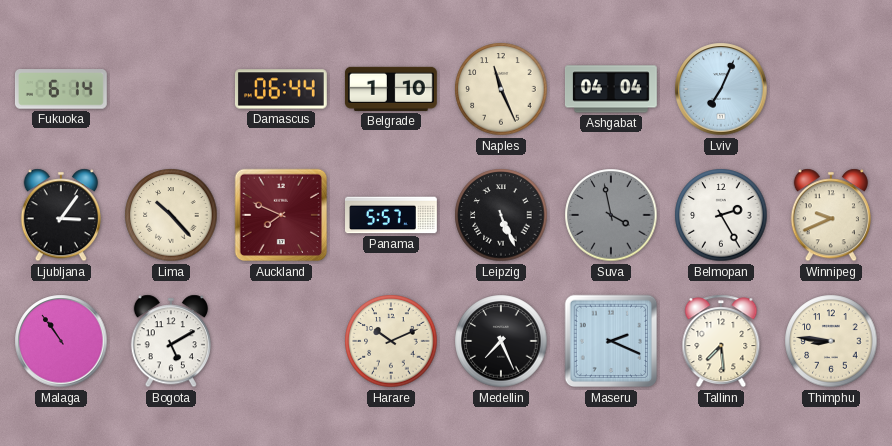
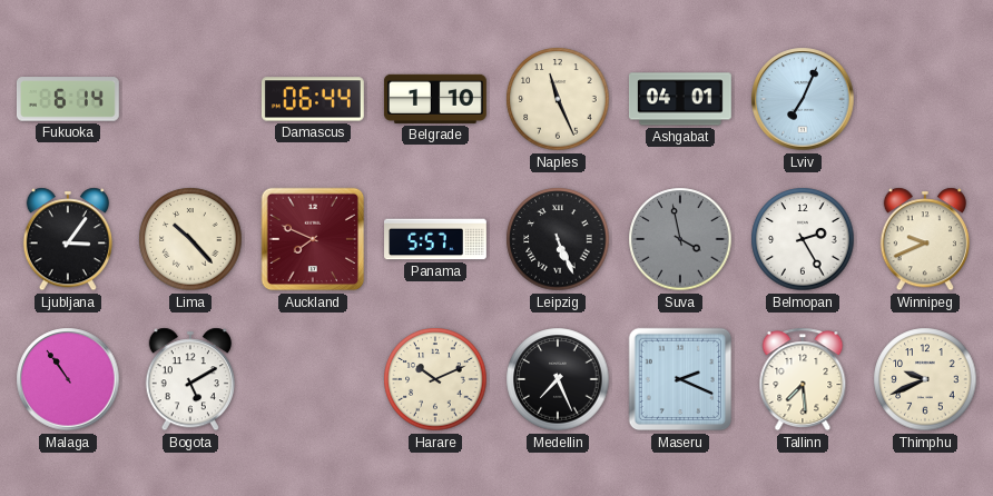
Ashgabat: 04:04 -> 04:01 (680, 99)
Thimphu: 8:46 -> 9:41 (925, 379)
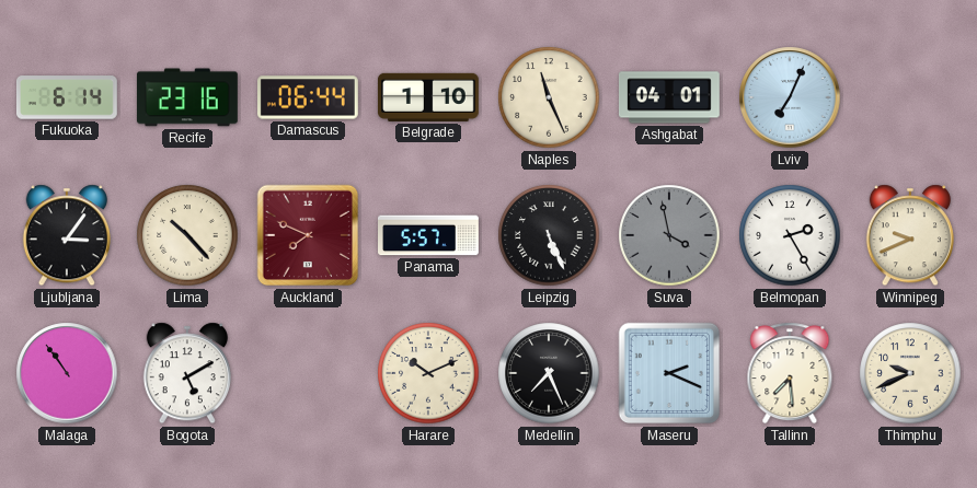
Recife: none -> 23:16 (187, 97)
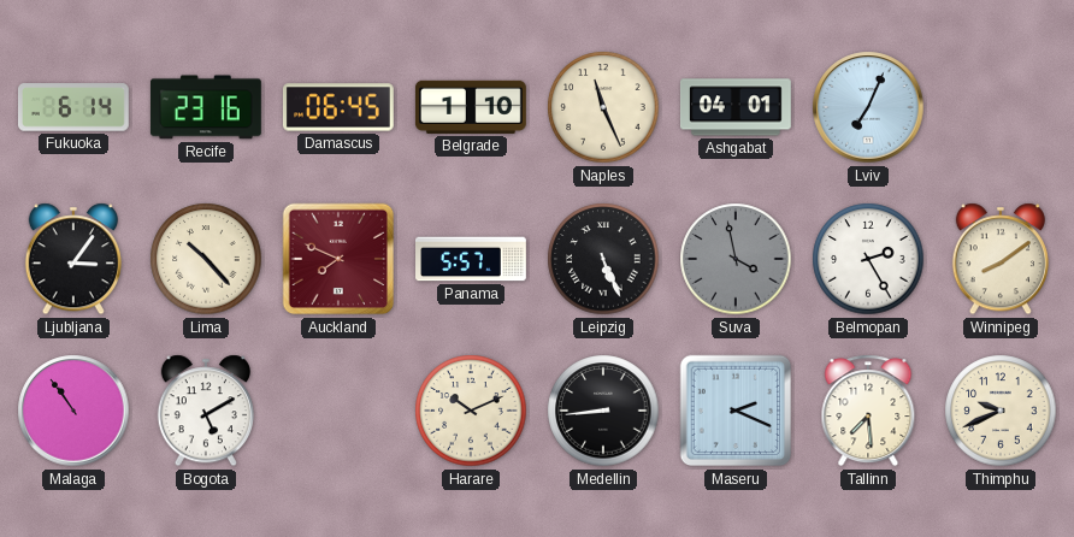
Damascus: 06:44 -> 06:45 (338, 107)
Winnipeg: 9:41 -> 8:09 (1001, 259)
Medellin: 7:26 -> 8:44 (603, 411)
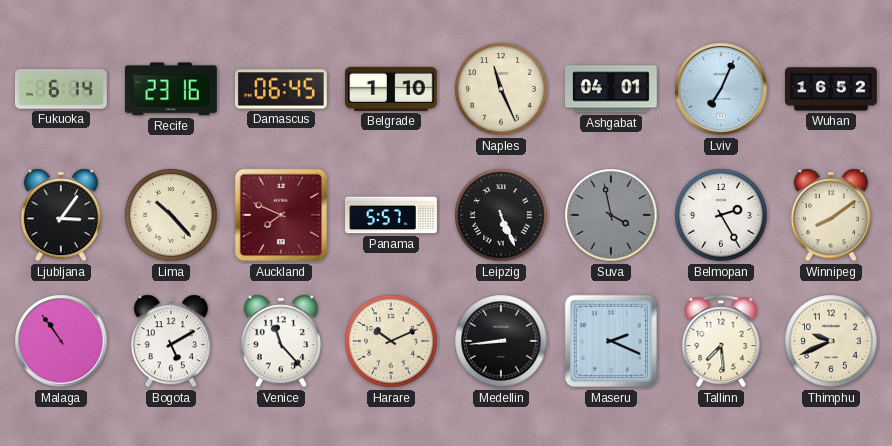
Wuhan: none -> 16:52 (832, 89)
Venice: none -> 11:23 (281, 341)
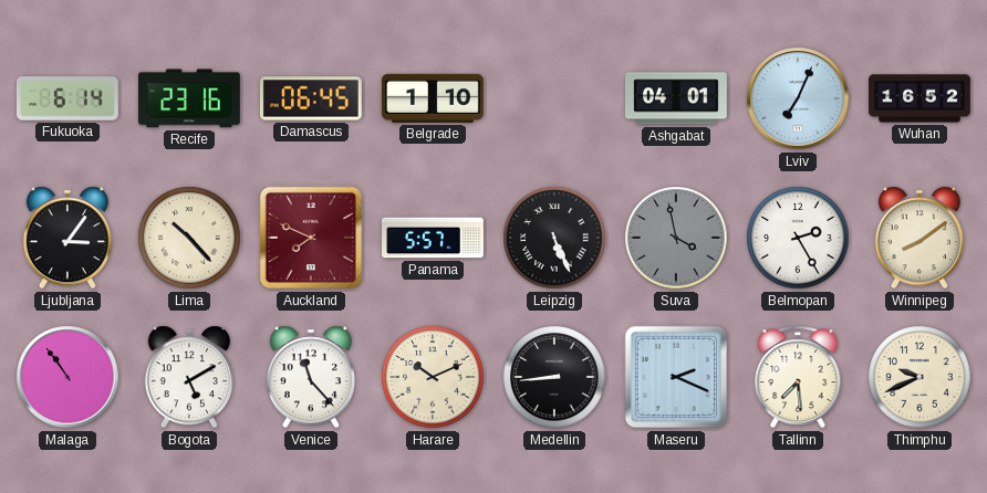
Naples: 11:26 -> none (501, 89)
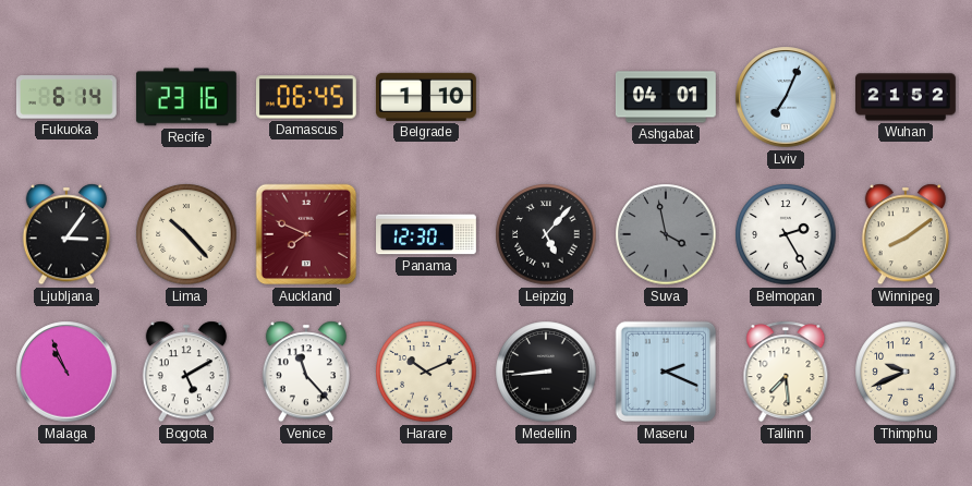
Wuhan: 16:52 -> 21:52 (907, 97)
Panama: 5:57 -> 12:30 (427, 234)
Leipzig: 5:26 -> 5:07 (546, 234)
Malaga: 10:54 -> 10:56 (66, 372)
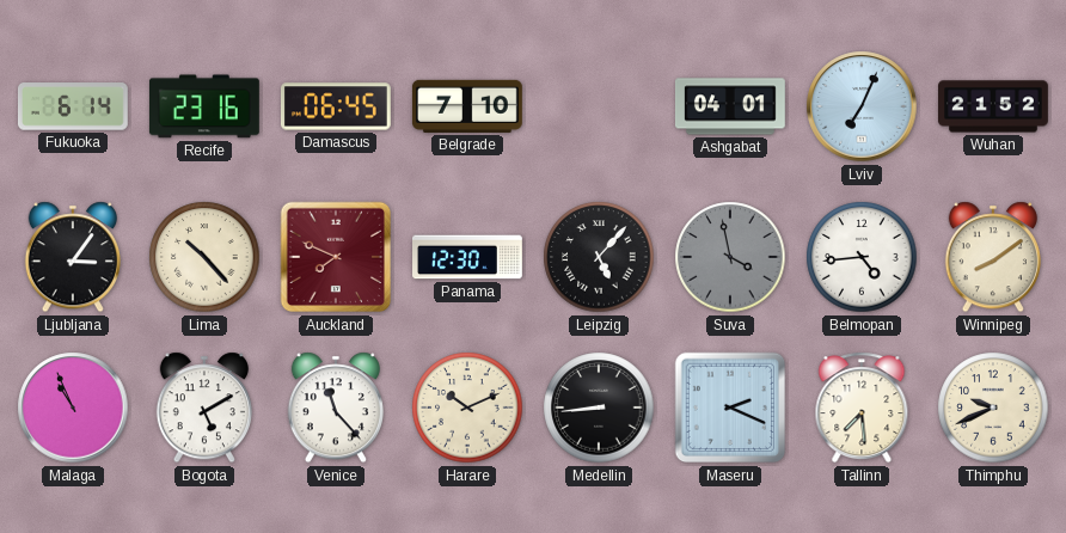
Belgrade: 1:10 -> 7:10 (467, 106)
Belmopan: 2:25 -> 4:44 (862, 257)
